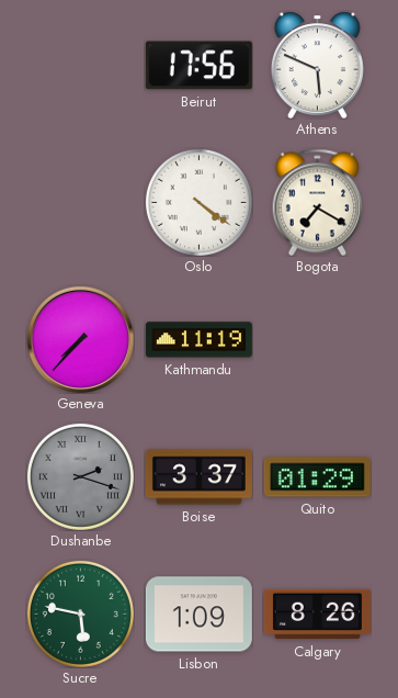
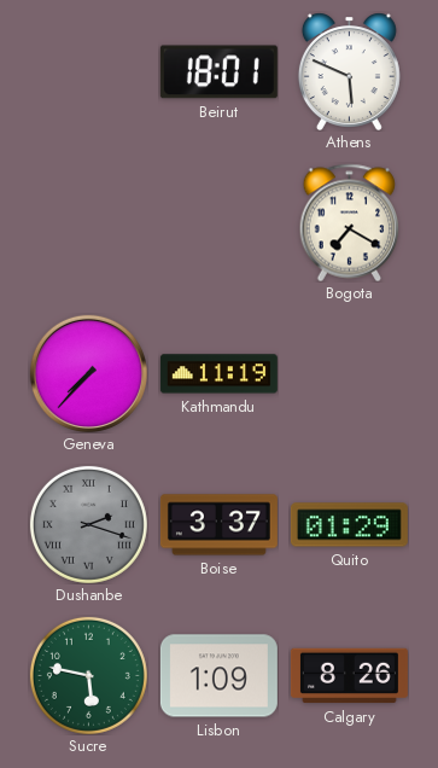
Beirut: 17:56 -> 18:01 (218, 72)
Oslo: 4:21 -> none (198, 202)
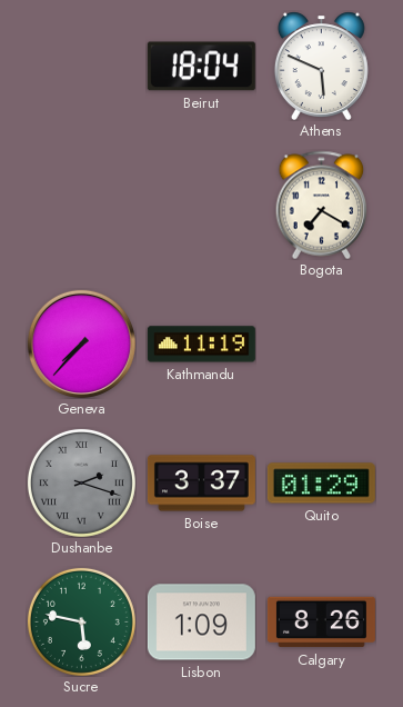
Beirut: 18:01 -> 18:04 (201, 67)
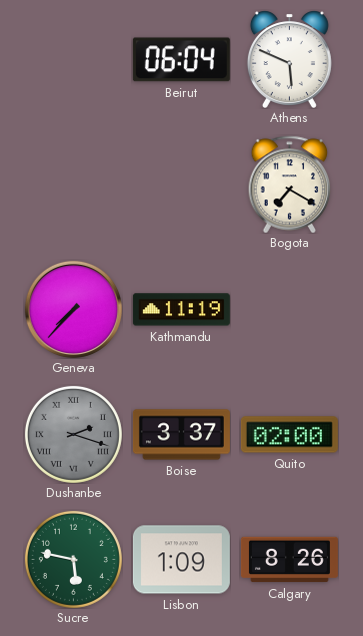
Beirut: 18:04 -> 06:04 (181, 60)
Quito: 01:29 -> 02:00 (289, 435)
